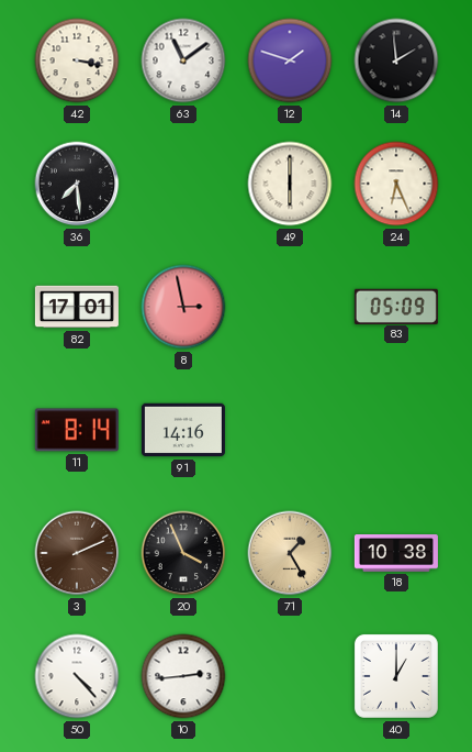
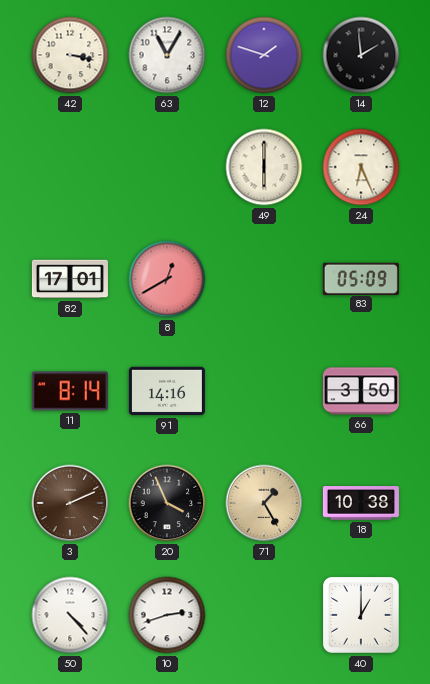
63: 11:09 -> 11:05 (167, 55)
36: 7:29 -> none (77, 184)
8: 2:58 -> 12:40 (167, 279)
66: none -> 3:50 (361, 391)
10: 2:44 -> 2:42 (167, 615)
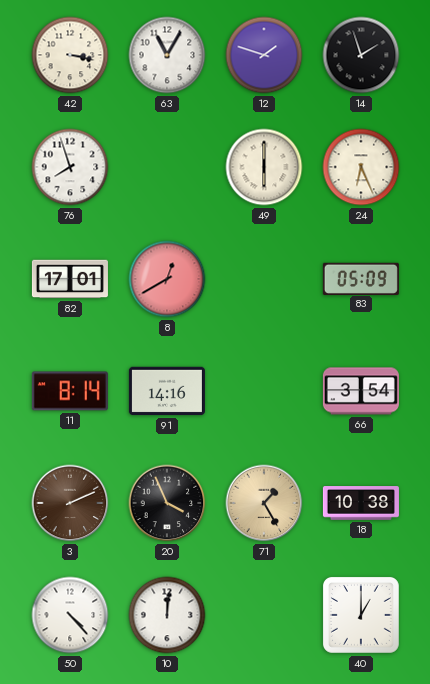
14: 1:59 -> 1:57 (361, 55)
76: none -> 7:57 (70, 167)
66: 3:50 -> 3:54 (361, 391)
10: 2:42 -> 12:01 (167, 615)
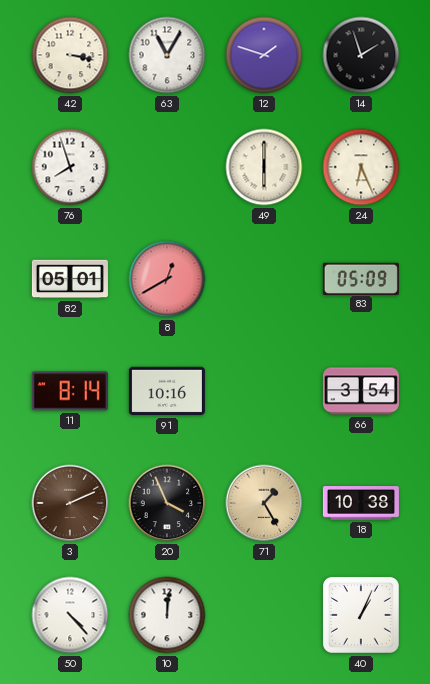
82: 17:01 -> 05:01 (70, 279)
91: 14:16 -> 10:16 (167, 391)
40: 1:00 -> 1:04 (361, 615)
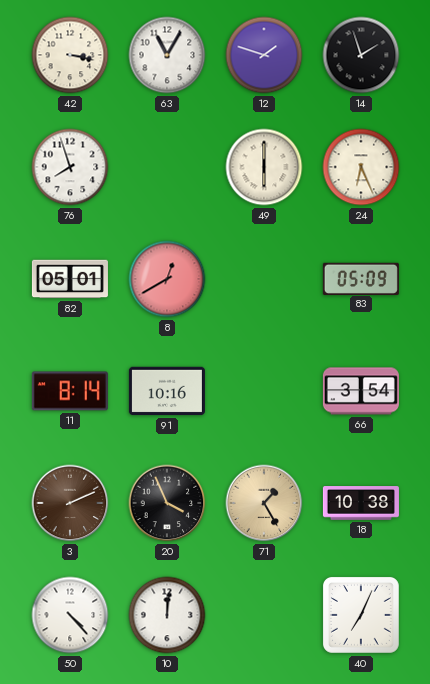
40: 1:04 -> 7:04 (361, 615)
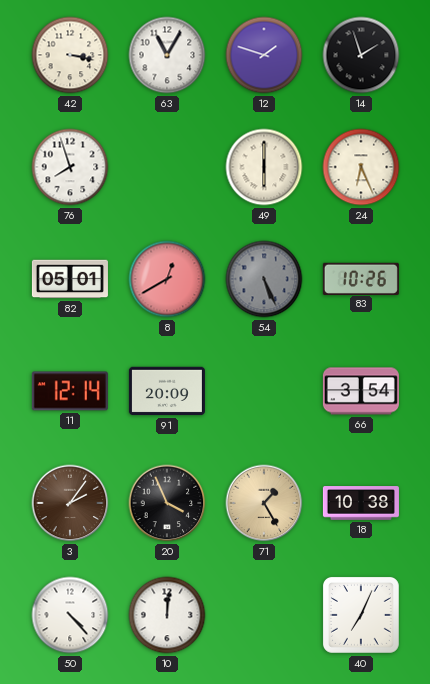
54: none -> 5:26 (264, 279)
83: 05:09 -> 10:26 (361, 278)
11: 8:14 -> 12:14 (70, 391)
91: 10:16 -> 20:09 (167, 391)
3: 2:11 -> 2:06 (70, 503)
